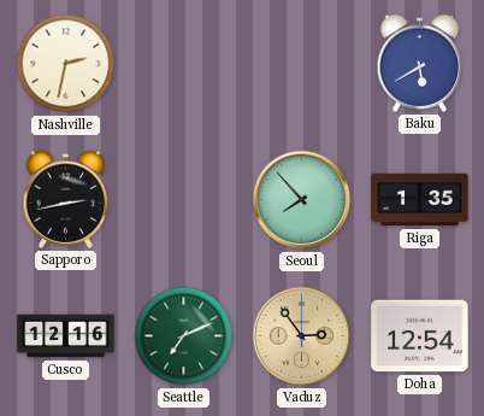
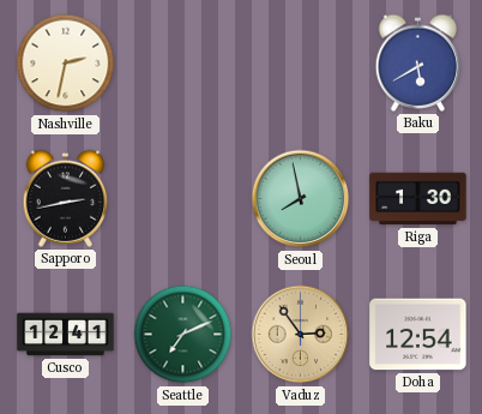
Seoul: 7:53 -> 7:58 (301, 199)
Riga: 1:35 -> 1:30 (418, 199)
Cusco: 12:16 -> 12:41 (66, 335)
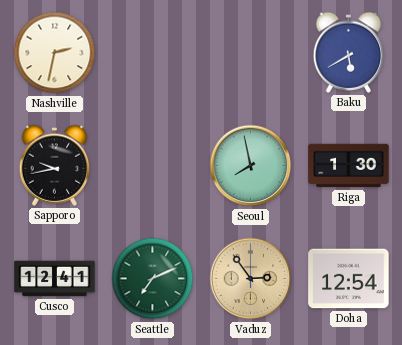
Sapporo: 2:43 -> 9:43 (55, 165)
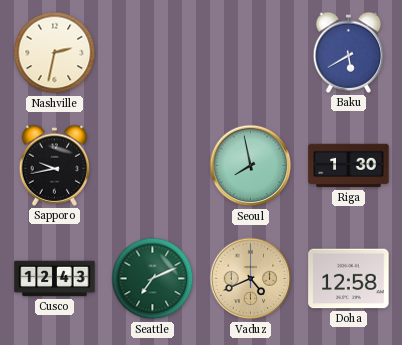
Cusco: 12:41 -> 12:43 (55, 279)
Vaduz: 2:54 -> 4:41 (251, 279)
Doha: 12:54 -> 12:58 (349, 279)
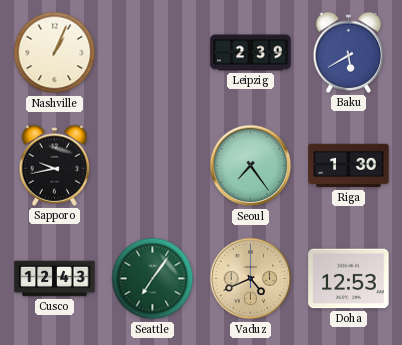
Nashville: 2:32 -> 1:04 (55, 53)
Leipzig: none -> 2:39 (251, 53)
Seoul: 7:58 -> 7:24 (251, 166)
Seattle: 7:11 -> 7:06 (153, 279)
Doha: 12:58 -> 12:53 (349, 279)
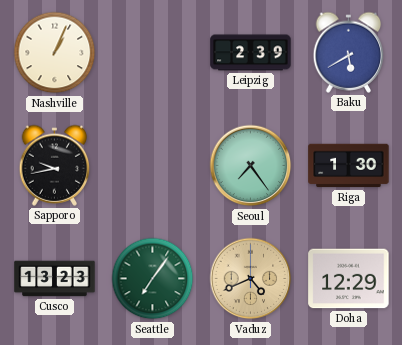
Cusco: 12:43 -> 13:23 (55, 279)
Doha: 12:53 -> 12:29 (349, 279)
